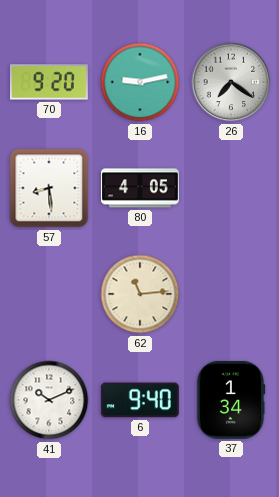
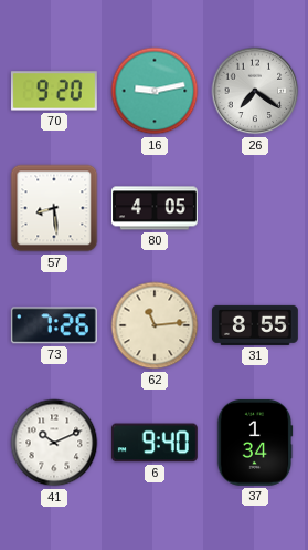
73: none -> 7:26 (54, 325)
31: none -> 8:55 (255, 325)
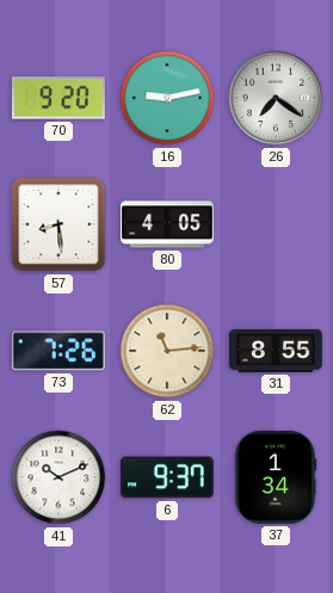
6: 9:40 -> 9:37 (167, 477)
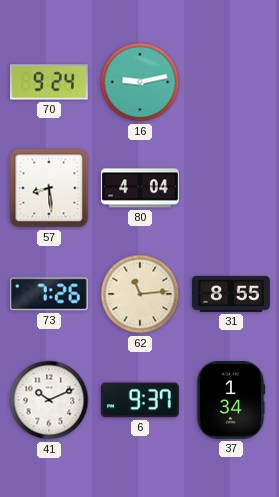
70: 9:20 -> 9:24 (49, 82)
26: 7:21 -> none (276, 98)
80: 4:05 -> 4:04 (140, 188)
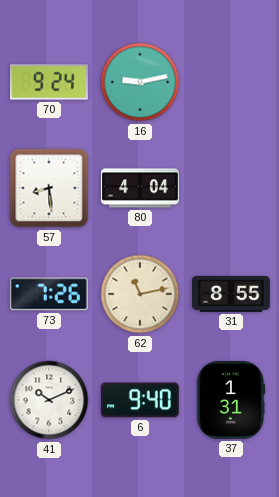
62: 11:14 -> 11:13 (140, 294)
6: 9:37 -> 9:40 (140, 400)
37: 1:34 -> 1:31 (231, 400)
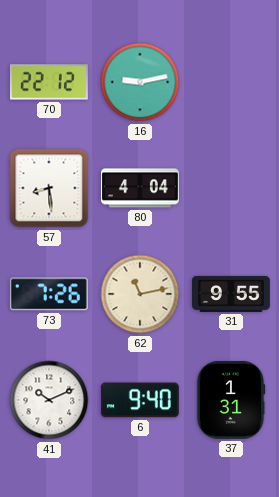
70: 9:24 -> 22:12 (49, 82)
31: 8:55 -> 9:55 (231, 294)
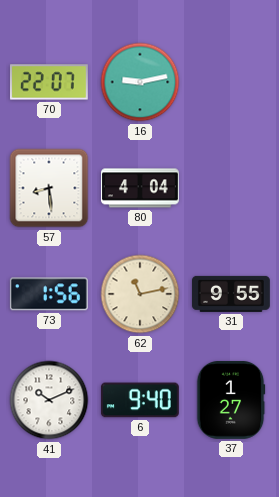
70: 22:12 -> 22:07 (49, 82)
73: 7:26 -> 1:56 (49, 294)
37: 1:31 -> 1:27 (231, 400)
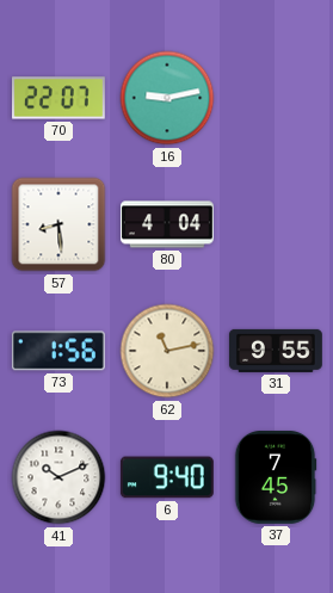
37: 1:27 -> 7:45 (276, 477)
